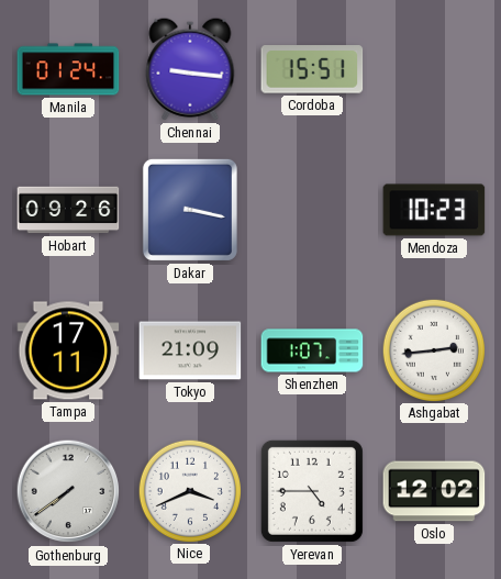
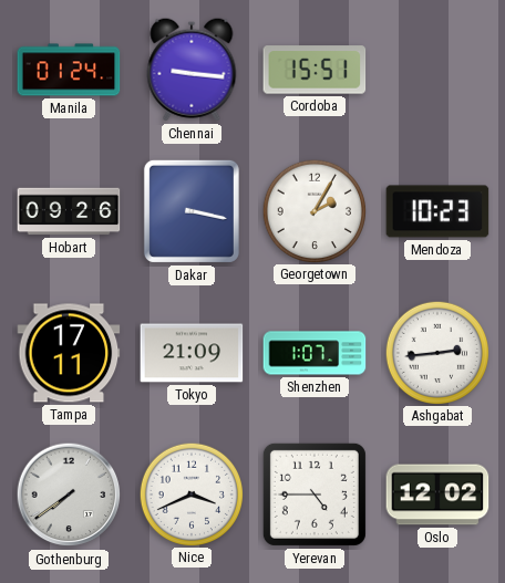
Georgetown: none -> 2:05 (313, 210)
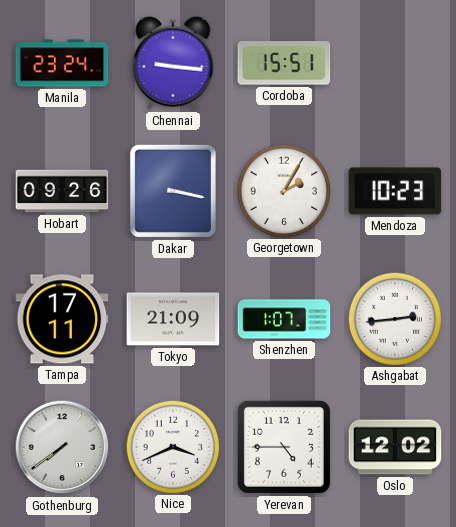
Manila: 01:24 -> 23:24 (62, 63)
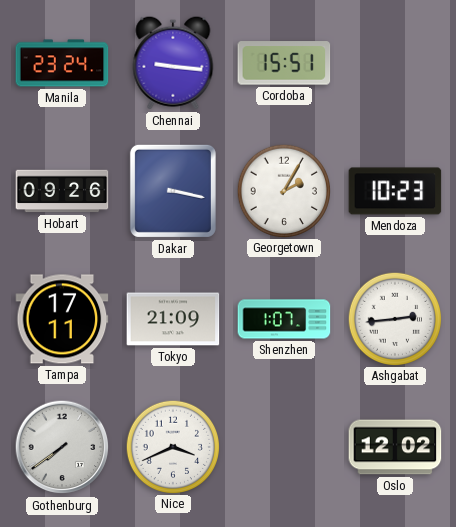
Yerevan: 4:45 -> none (284, 447)
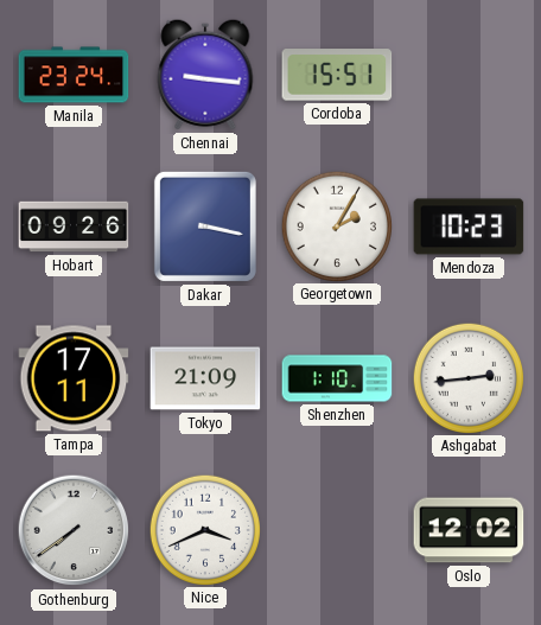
Shenzhen: 1:07 -> 1:10 (337, 378)
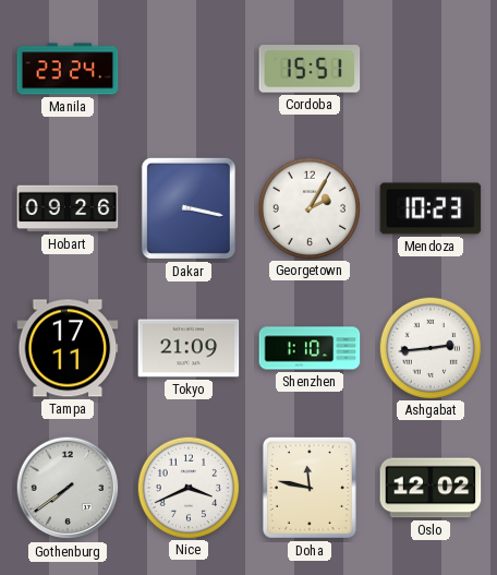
Chennai: 9:16 -> none (205, 75)
Doha: none -> 11:47 (310, 488)
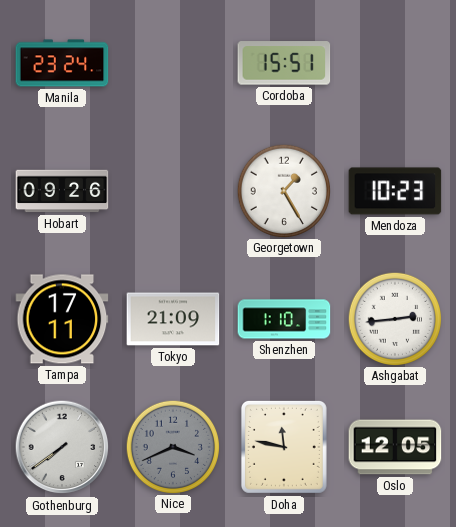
Dakar: 3:17 -> none (189, 208)
Georgetown: 2:05 -> 1:25 (283, 190)
Nice dial: white -> grey (172, 446)
Oslo: 12:02 -> 12:05 (395, 447)
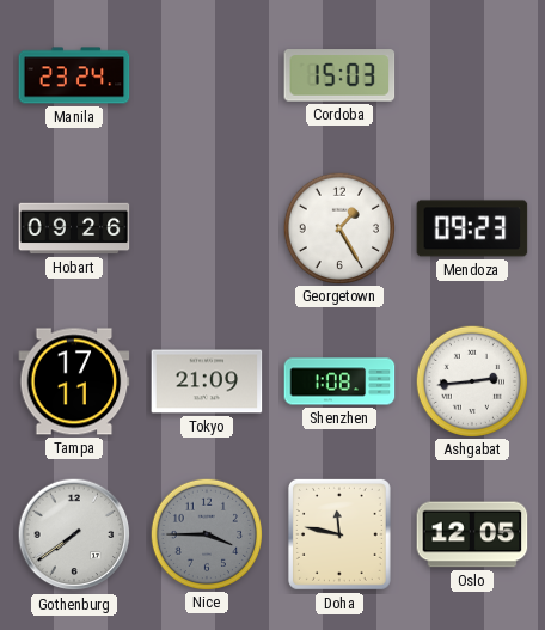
Cordoba: 15:51 -> 15:03 (339, 75)
Mendoza: 10:23 -> 09:23 (472, 228)
Shenzhen: 1:10 -> 1:08 (339, 381)
Nice: 3:41 -> 3:45 (206, 533)
